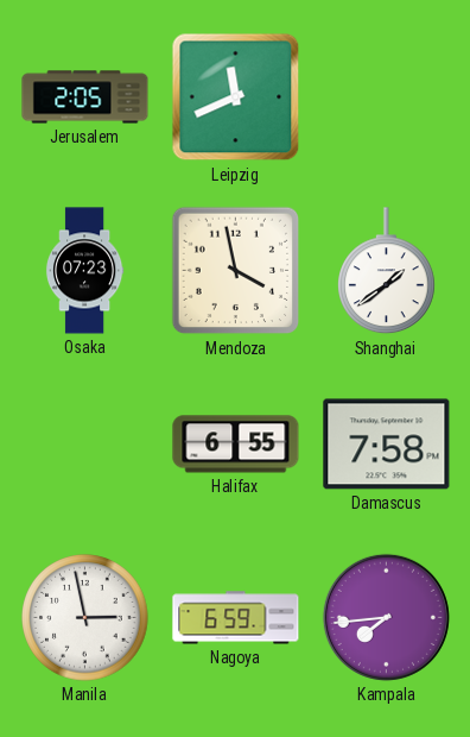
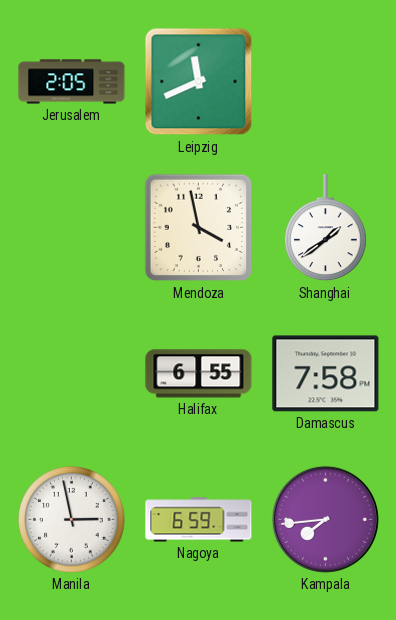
Osaka: 07:23 -> none (84, 271)
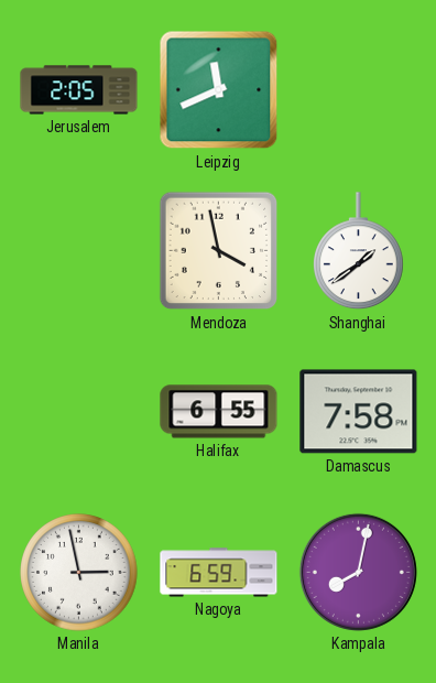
Kampala: 7:44 -> 8:02 (358, 572)
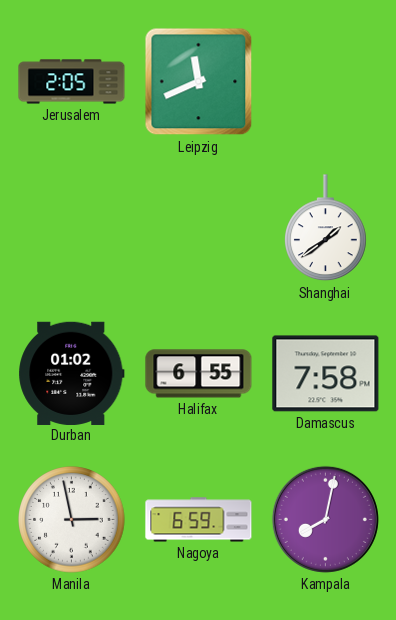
Mendoza: 3:58 -> none (219, 251)
Durban: none -> 01:02 (72, 373)
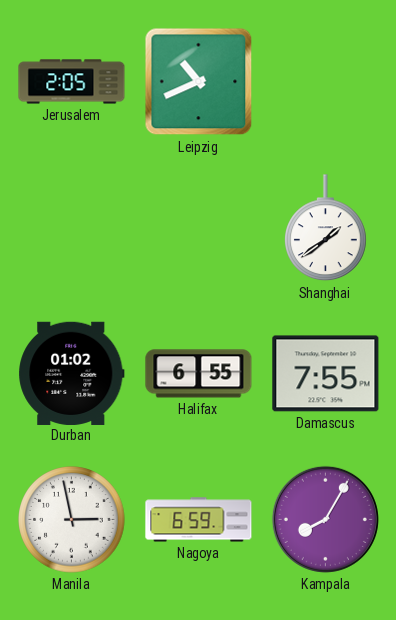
Leipzig: 11:41 -> 10:41 (199, 82)
Damascus: 7:58 -> 7:55 (326, 374)
Kampala: 8:02 -> 8:05 (325, 519)
